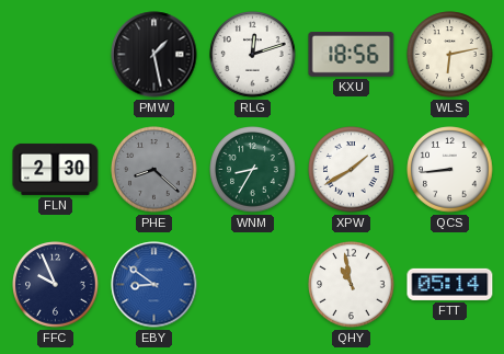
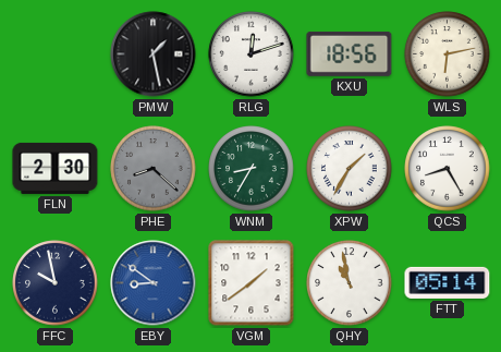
XPW: 1:40 -> 1:35 (350, 169)
QCS: 8:44 -> 8:25 (448, 169)
FFC: 9:56 -> 9:58 (56, 283)
VGM: none -> 1:39 (252, 283)
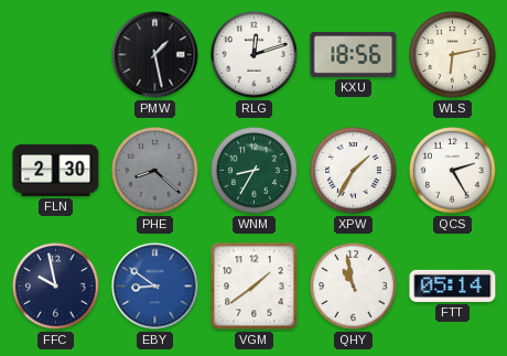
QCS: 8:25 -> 2:25 (453, 171)
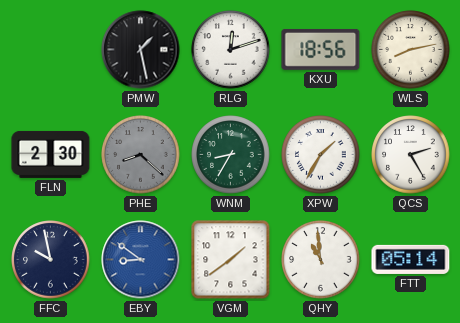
WLS: 6:13 -> 8:13 (411, 50)
QHY: 10:58 -> 10:59 (321, 260)
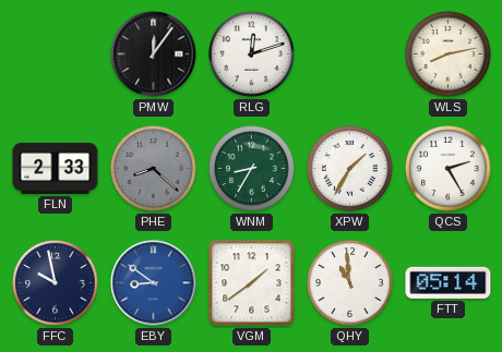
PMW: 1:28 -> 12:06 (154, 54)
KXU: 18:56 -> none (321, 49)
FLN: 2:30 -> 2:33 (56, 168)
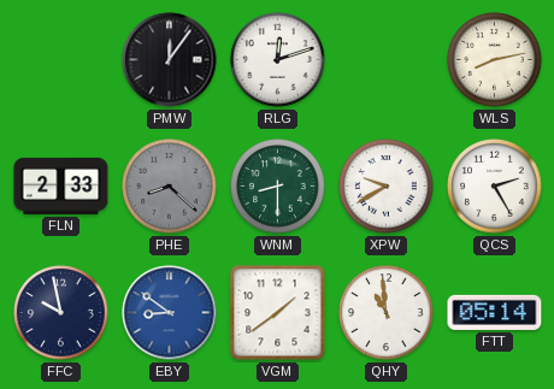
WNM: 8:35 -> 8:30 (278, 187)
XPW: 1:35 -> 9:40 (387, 187)
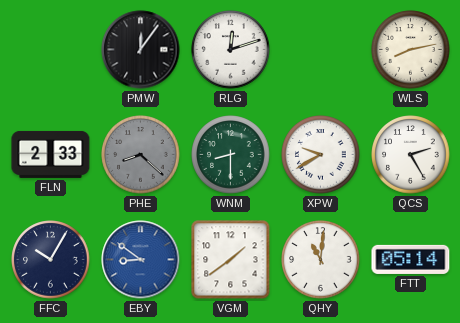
FFC: 9:58 -> 10:05 (51, 260)
QHY: 10:59 -> 11:01 (321, 260)
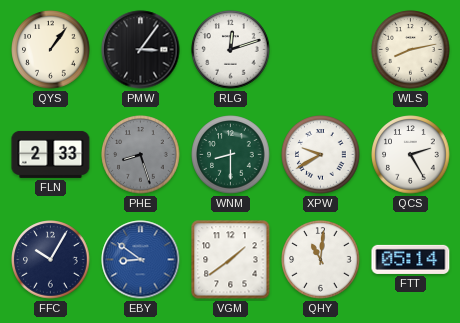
QYS: none -> 1:06 (51, 50)
PMW: 12:06 -> 3:06 (141, 50)
PHE: 8:22 -> 8:27 (141, 155)
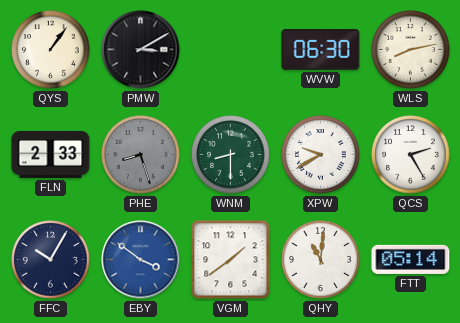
PMW: 3:06 -> 3:10 (141, 50)
RLG: 12:12 -> none (231, 50)
WVW: none -> 06:30 (321, 50)
EBY: 8:51 -> 3:51 (141, 260)
